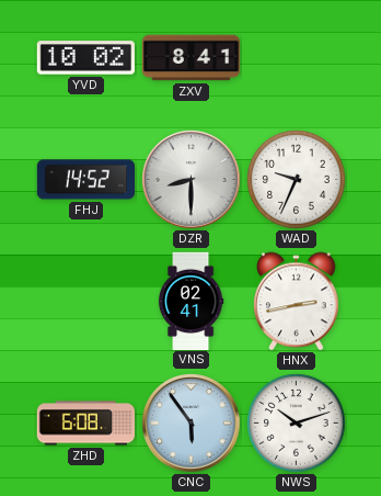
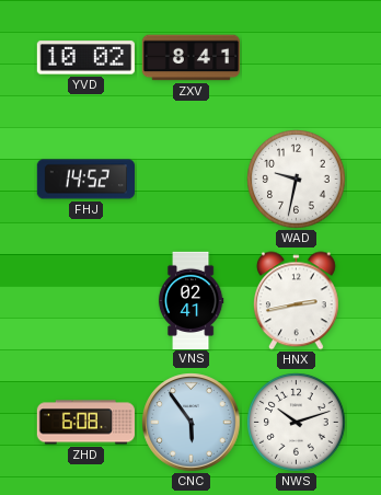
DZR: 8:30 -> none (192, 180)
WAD: 9:34 -> 9:32 (297, 180)
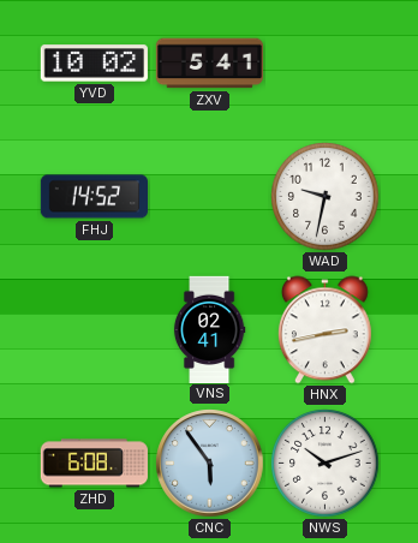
ZXV: 8:41 -> 5:41 (209, 64)
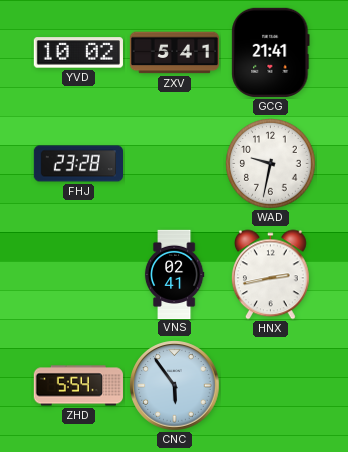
GCG: none -> 21:41 (271, 52)
FHJ: 14:52 -> 23:28 (78, 164)
ZHD: 6:08 -> 5:54 (78, 386)
NWS: 10:12 -> none (326, 464)
